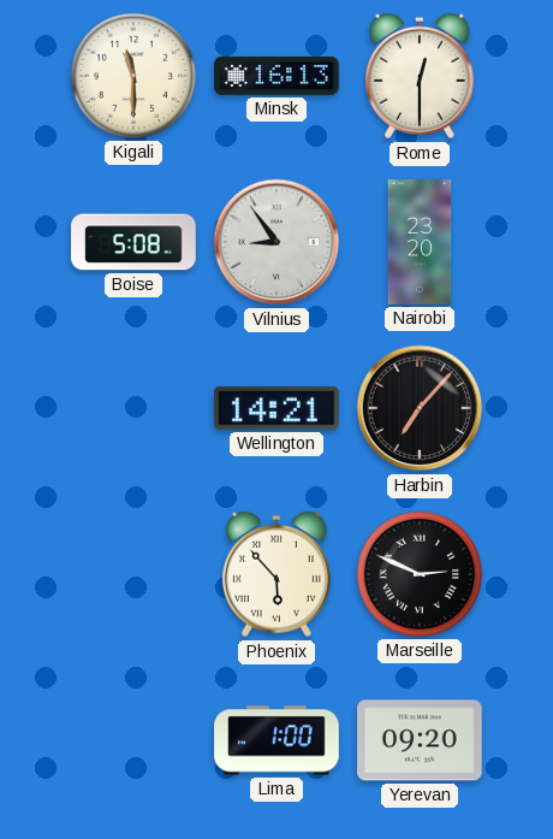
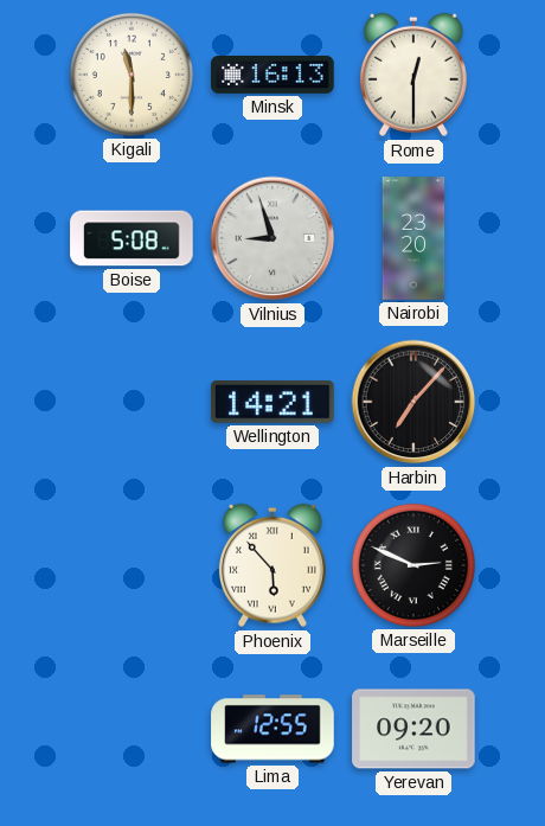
Vilnius: 8:54 -> 8:57 (272, 238)
Lima: 1:00 -> 12:55 (272, 729)
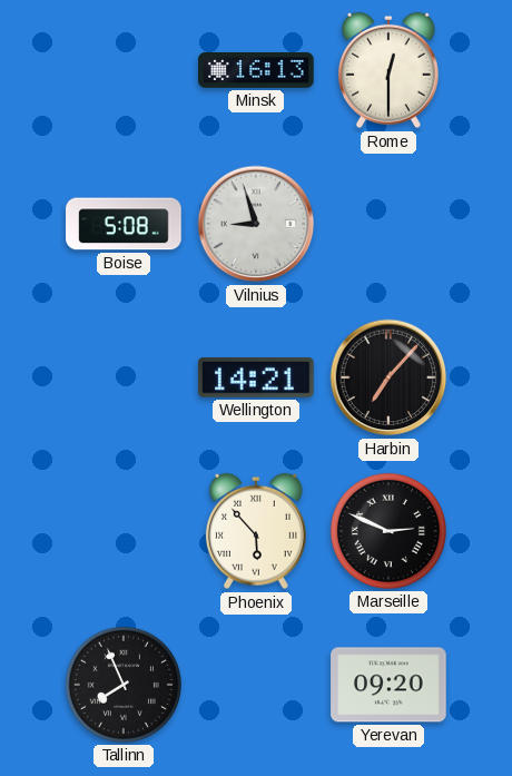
Kigali: 11:30 -> none (132, 75)
Nairobi: 23:20 -> none (413, 238)
Tallinn: none -> 7:56 (124, 685)
Lima: 12:55 -> none (272, 729)
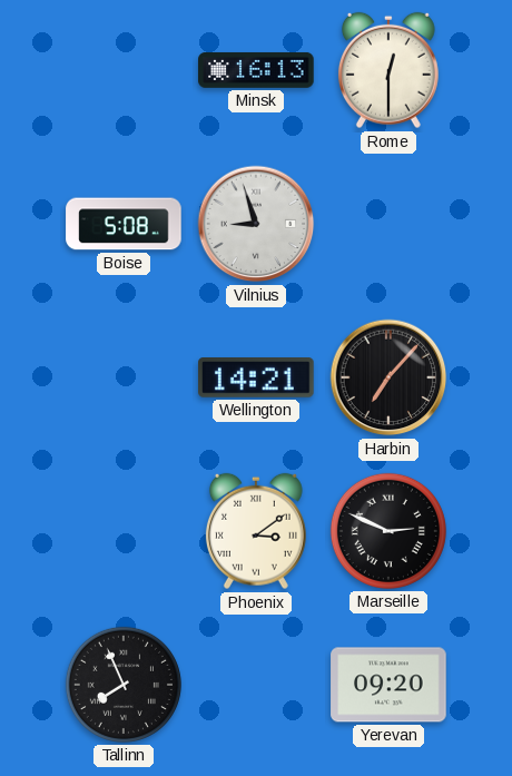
Phoenix: 5:53 -> 3:09 (256, 531)
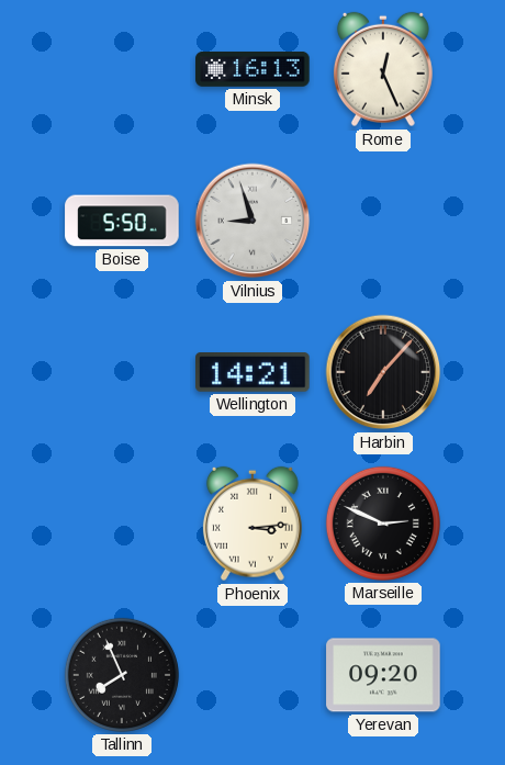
Rome: 12:30 -> 12:26 (383, 69)
Boise: 5:08 -> 5:50 (122, 221)
Phoenix: 3:09 -> 3:14 (252, 524)
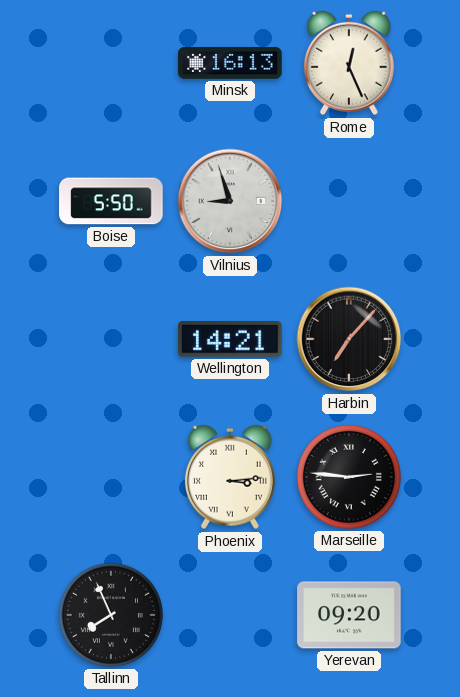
Marseille: 2:49 -> 2:46 (349, 477)
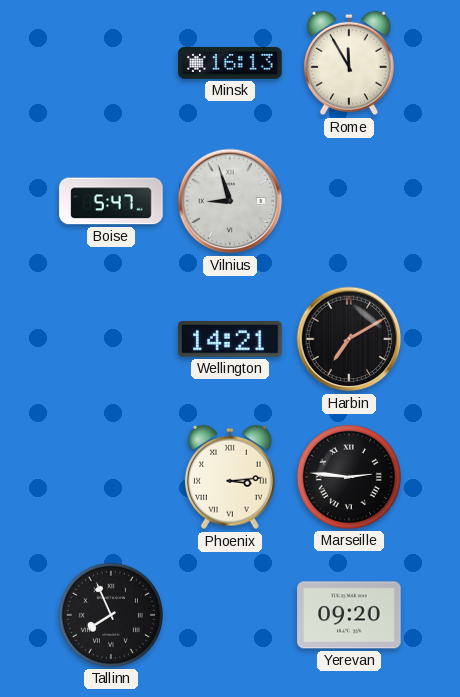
Rome: 12:26 -> 11:55 (349, 63)
Boise: 5:50 -> 5:47 (111, 201)
Harbin: 7:07 -> 7:10 (349, 339)
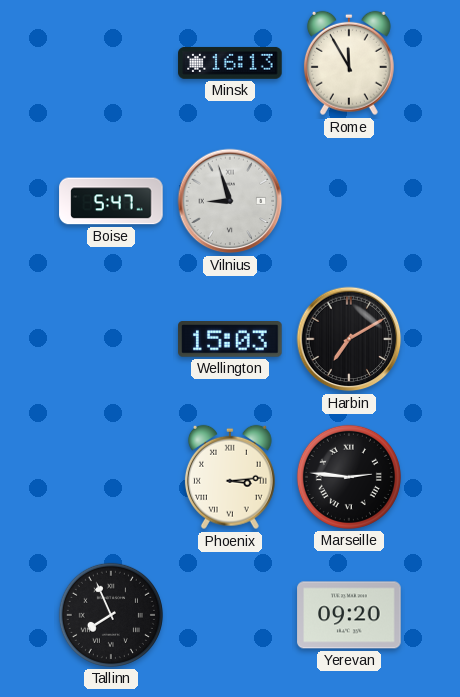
Wellington: 14:21 -> 15:03 (230, 340)
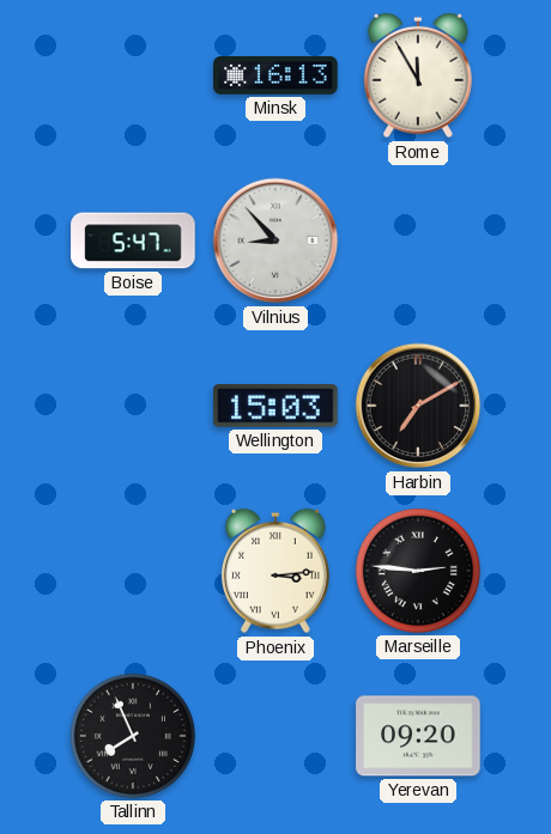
Vilnius: 8:57 -> 8:53 (275, 241)
